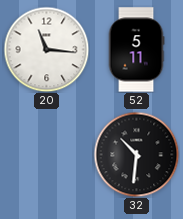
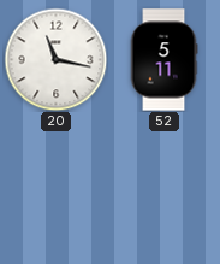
20: 11:16 -> 11:17 (55, 59)
32: 10:31 -> none (136, 154)
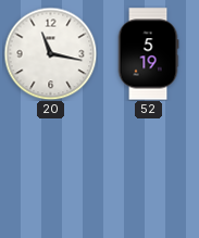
52: 5:11 -> 5:19 (148, 54)
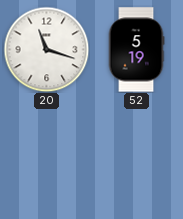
20: 11:17 -> 11:18 (46, 49)
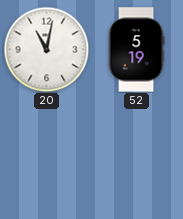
20: 11:18 -> 11:02 (46, 49)
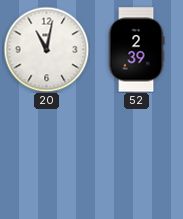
52: 5:19 -> 2:39 (136, 50)
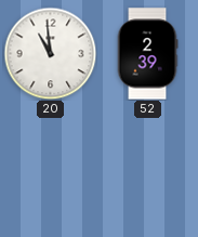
20: 11:02 -> 10:59 (50, 53)
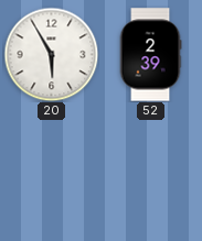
20: 10:59 -> 5:55 (51, 54)
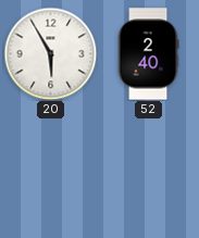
52: 2:39 -> 2:40 (148, 54)
